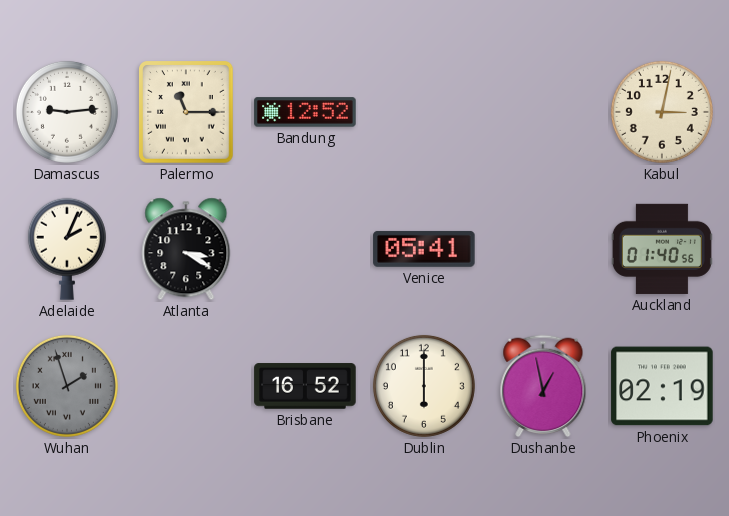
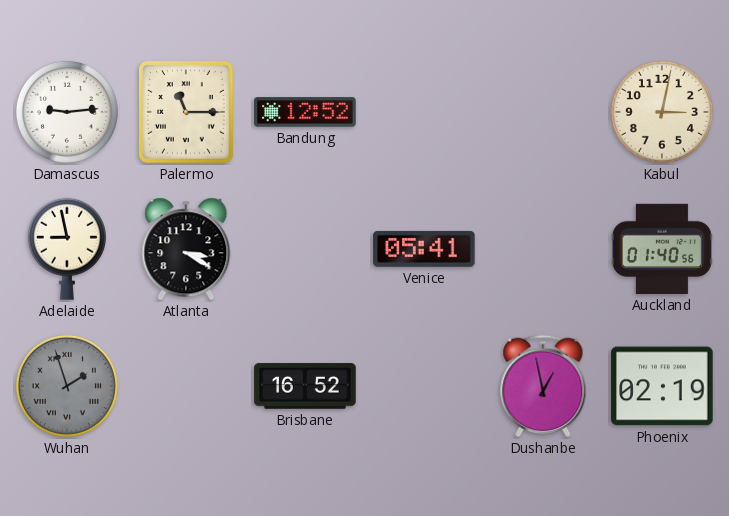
Adelaide: 2:04 -> 8:58 (67, 249)
Dublin: 6:00 -> none (424, 386)
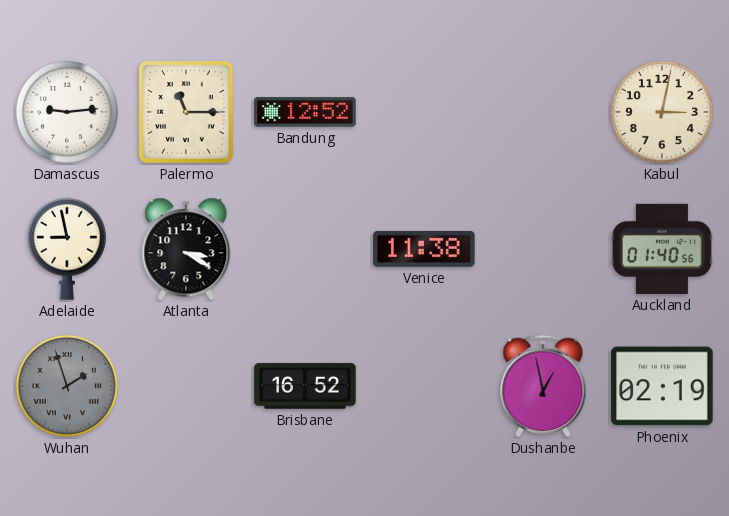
Venice: 05:41 -> 11:38 (424, 249)
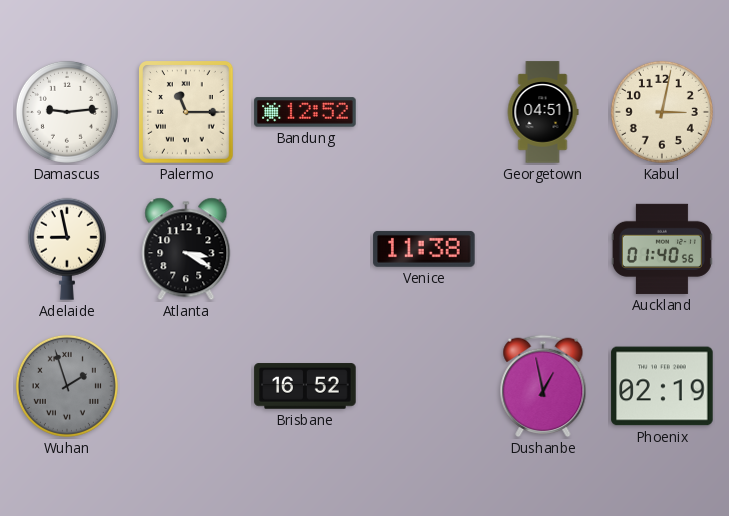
Georgetown: none -> 04:51 (543, 112)
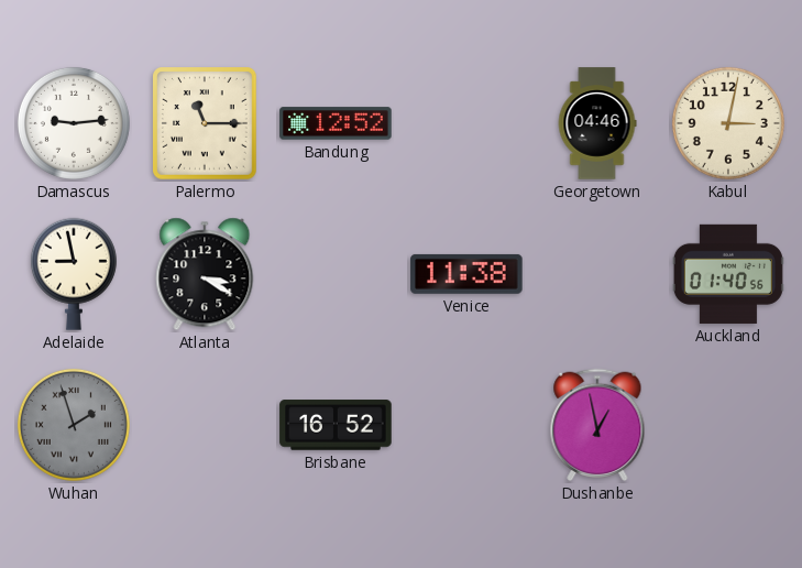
Georgetown: 04:51 -> 04:46 (597, 123)
Phoenix: 02:19 -> none (662, 386)
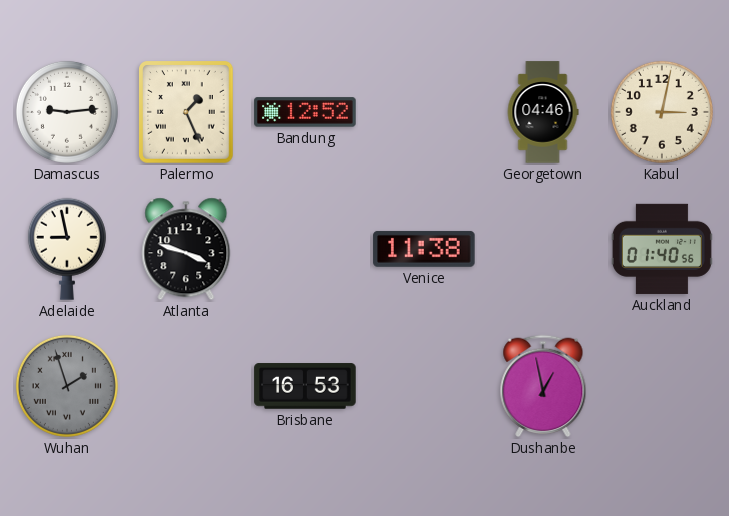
Palermo: 11:15 -> 1:26 (187, 113)
Atlanta: 3:20 -> 3:48 (186, 249)
Brisbane: 16:52 -> 16:53 (305, 386)
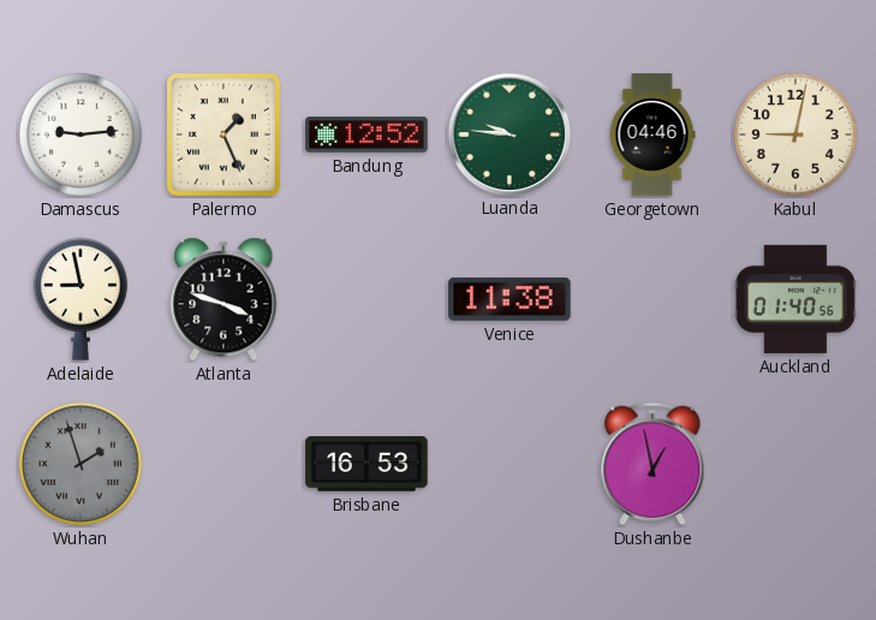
Luanda: none -> 9:46 (508, 133)
Kabul: 3:02 -> 9:02 (795, 135)
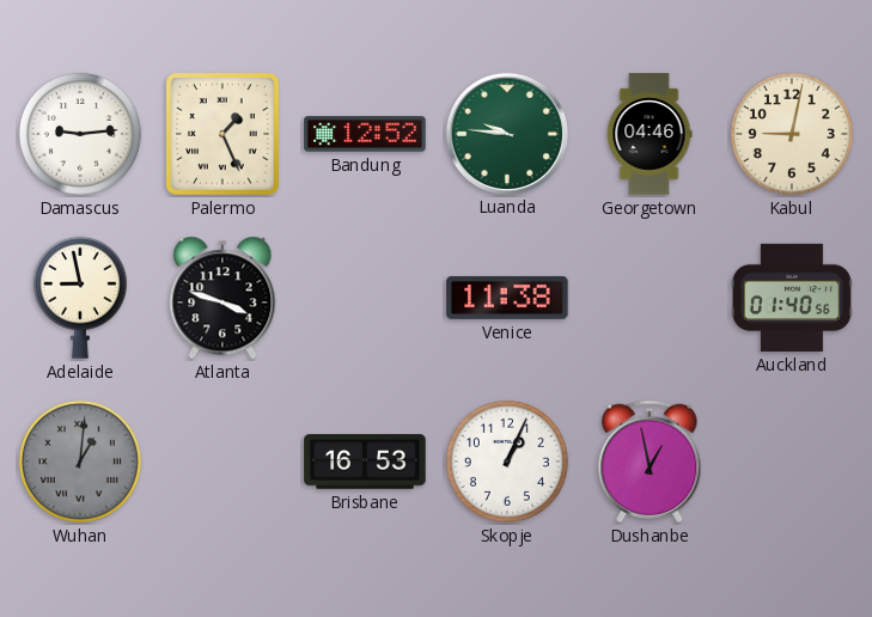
Wuhan: 1:57 -> 1:01 (80, 462)
Skopje: none -> 1:04 (507, 462)
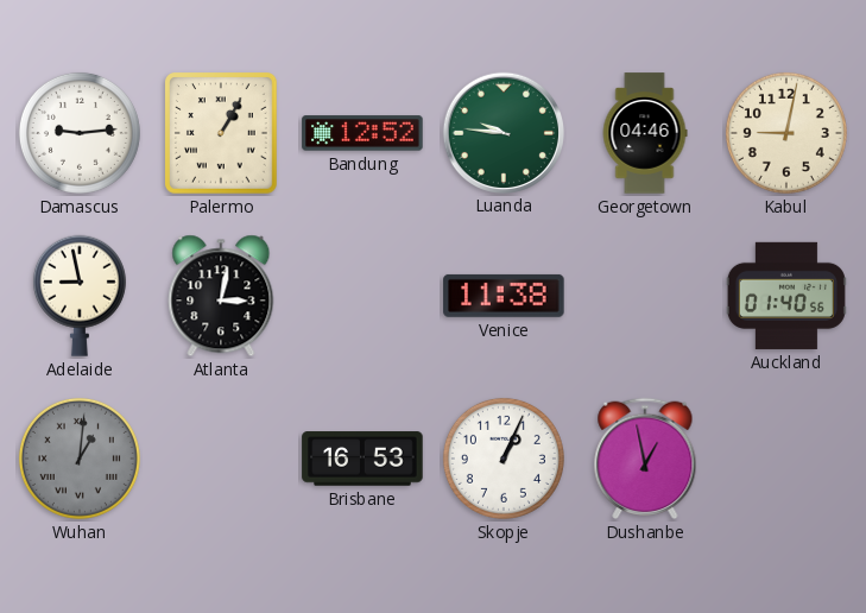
Palermo: 1:26 -> 1:05 (222, 134)
Atlanta: 3:48 -> 3:02 (221, 296)
